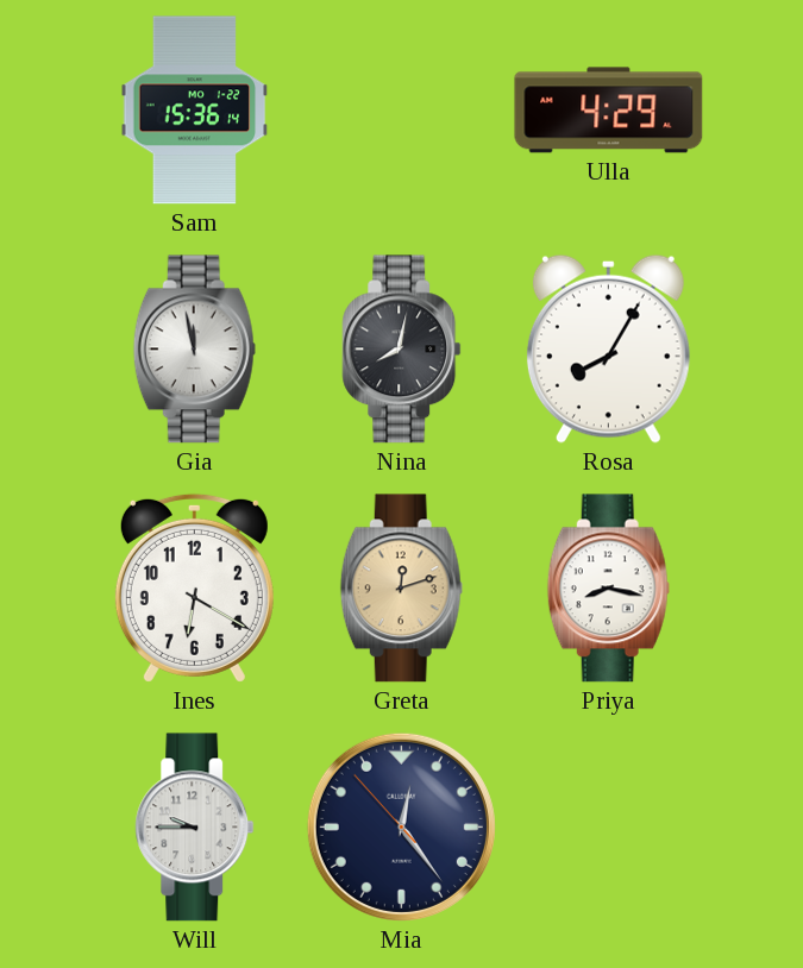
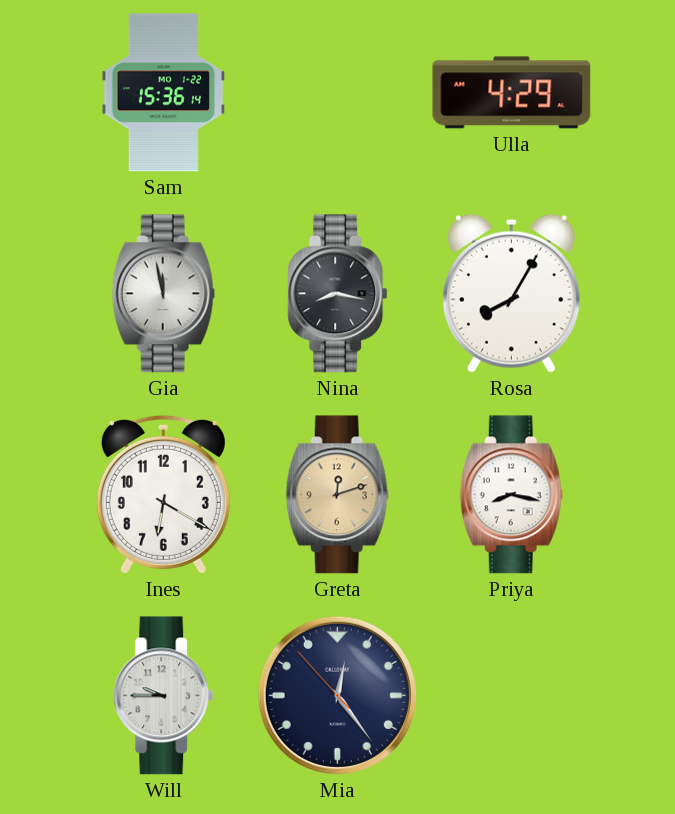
Nina: 8:02 -> 8:17 (338, 294)
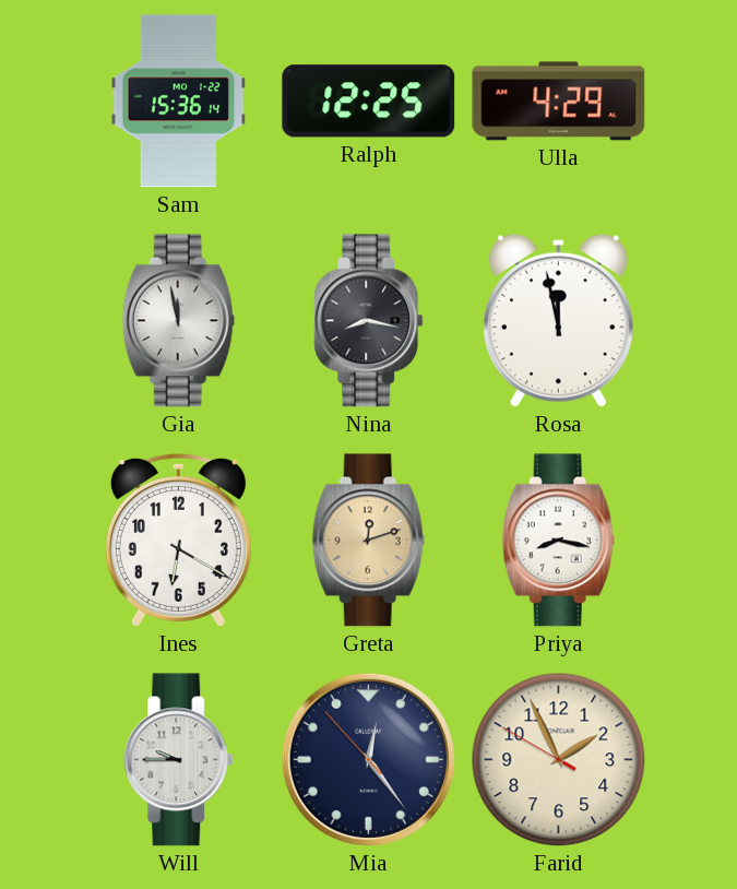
Ralph: none -> 12:25 (369, 102)
Rosa: 8:05 -> 11:58 (558, 320)
Farid: none -> 1:55 (559, 760)
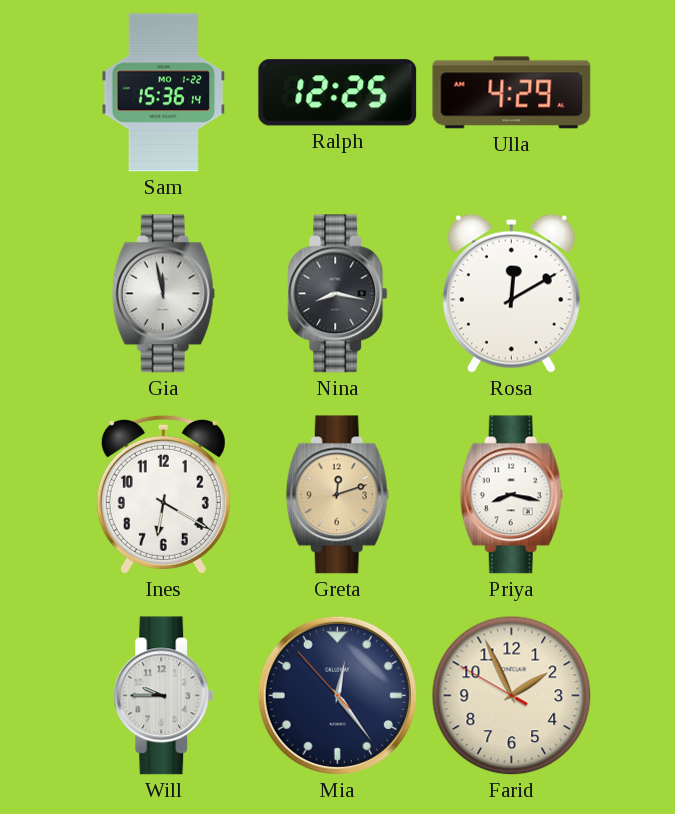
Rosa: 11:58 -> 12:10 (511, 293)
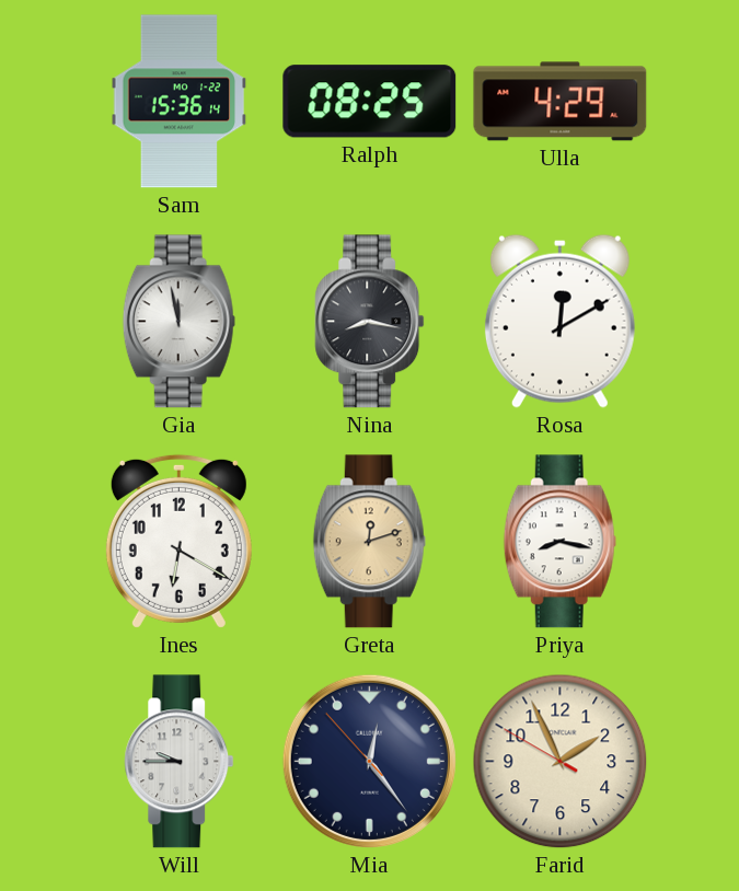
Ralph: 12:25 -> 08:25 (370, 102)
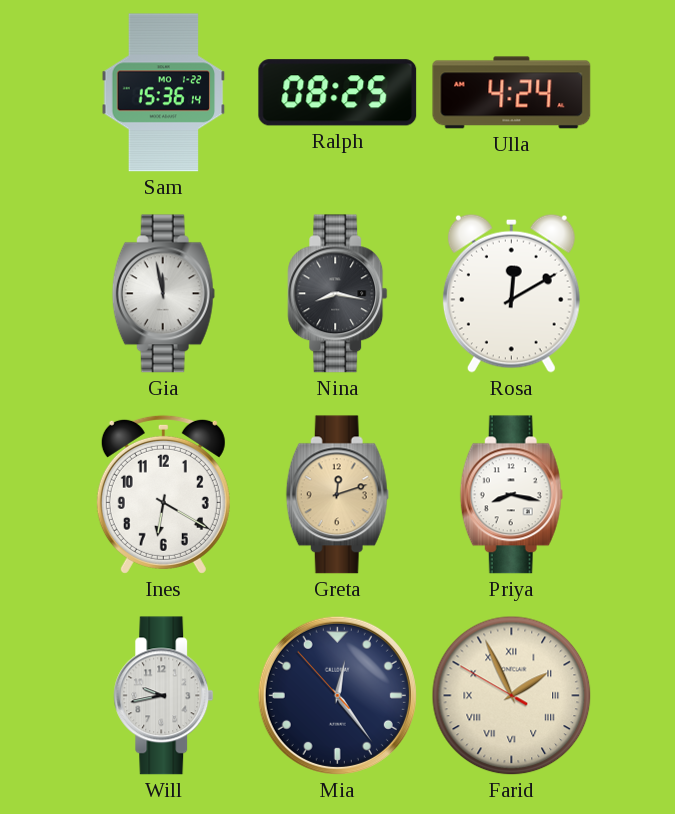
Ulla: 4:29 -> 4:24 (512, 93)
Will: 9:45 -> 9:43 (164, 696)
Farid numerals: Arabic -> Roman (512, 696)
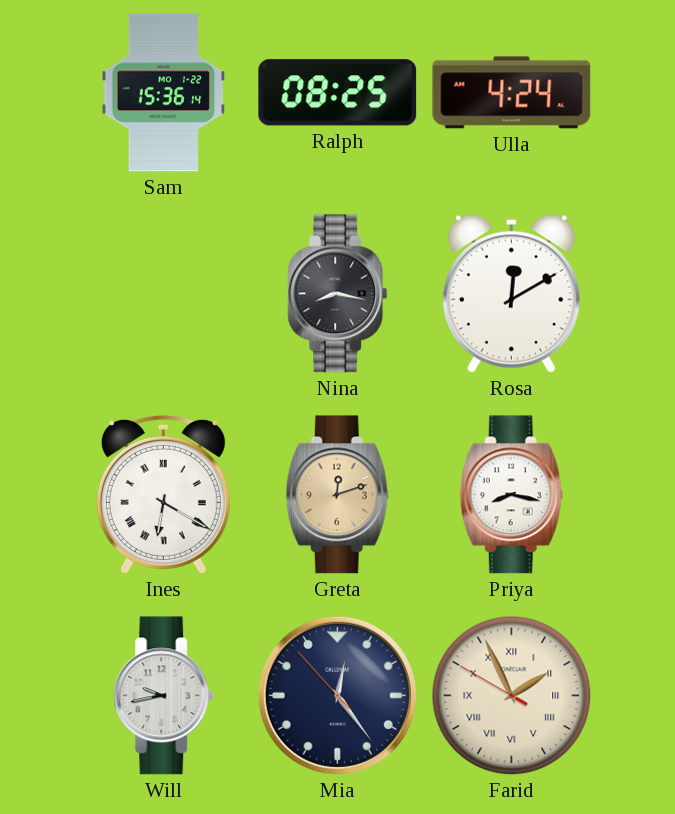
Gia: 11:58 -> none (163, 294)
Ines numerals: Arabic -> Roman (163, 494)
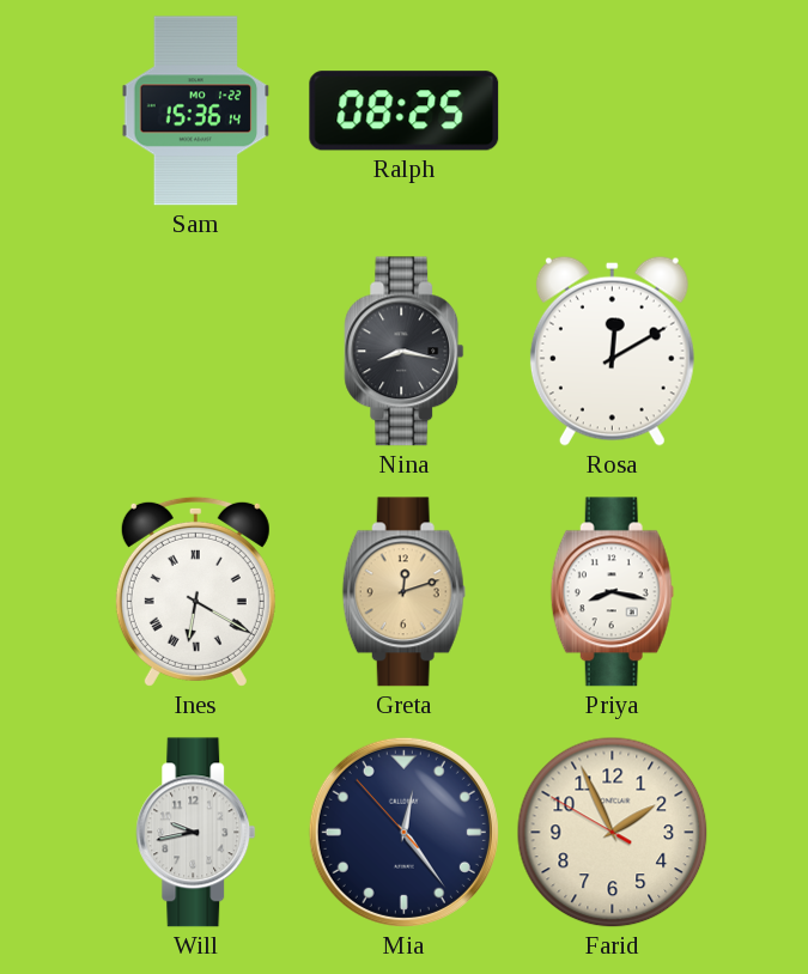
Ulla: 4:24 -> none (512, 93)
Farid numerals: Roman -> Arabic (613, 833)
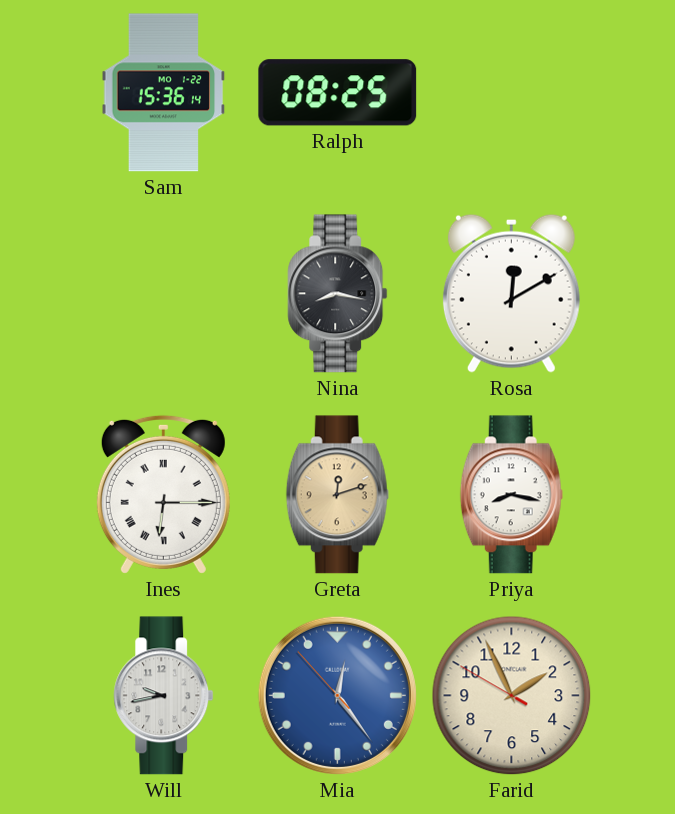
Ines: 6:20 -> 6:15 (163, 494)
Mia dial: navy -> blue (337, 695)
